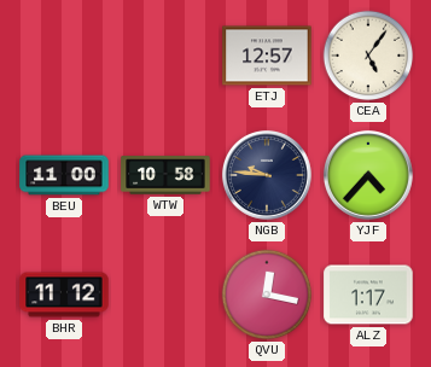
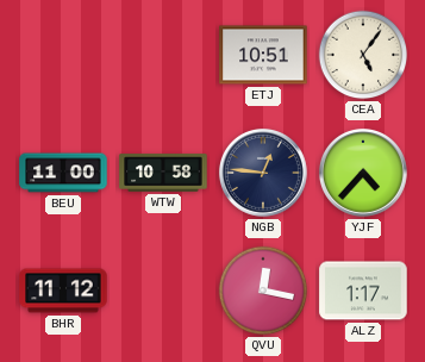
ETJ: 12:57 -> 10:51 (263, 55)
NGB: 9:46 -> 12:46 (263, 173)
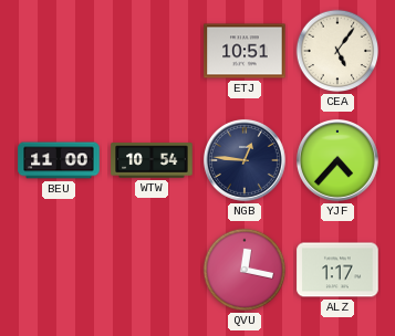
WTW: 10:58 -> 10:54 (152, 160)
BHR: 11:12 -> none (63, 291)
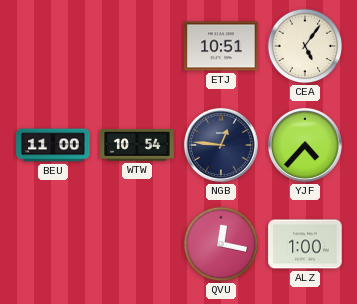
ALZ: 1:17 -> 1:00 (305, 244)
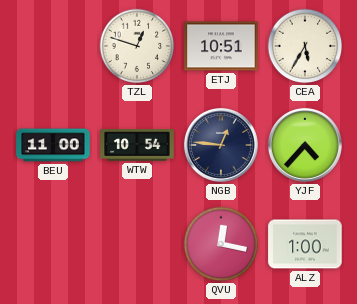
TZL: none -> 12:48 (137, 46)
CEA: 5:06 -> 5:35 (305, 46)
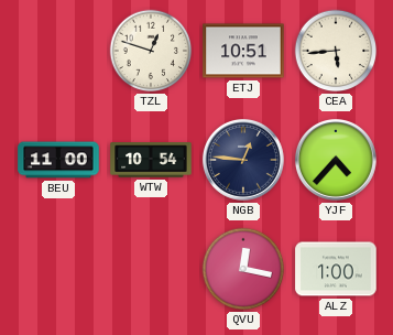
CEA: 5:35 -> 5:44 (336, 51)
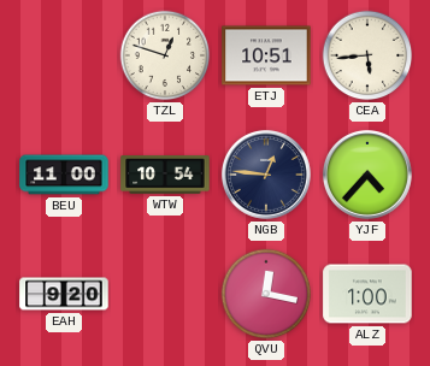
EAH: none -> 9:20 (64, 294)
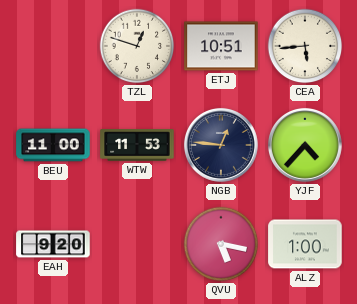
WTW: 10:54 -> 11:53 (137, 145)
QVU: 12:17 -> 5:17 (221, 244)
